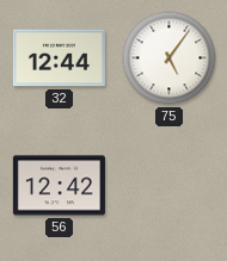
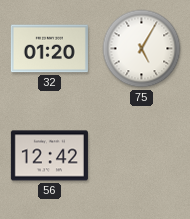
32: 12:44 -> 01:20 (49, 49)
75: 5:06 -> 5:05 (142, 49)
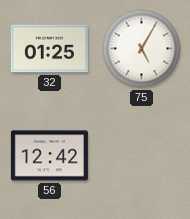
32: 01:20 -> 01:25 (49, 49)
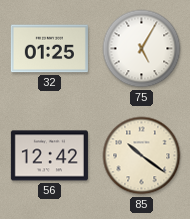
85: none -> 10:21 (142, 156)
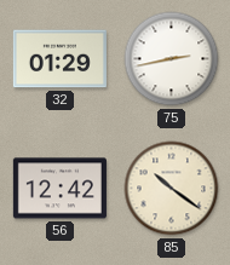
32: 01:25 -> 01:29 (59, 59)
75: 5:05 -> 2:43 (172, 59)
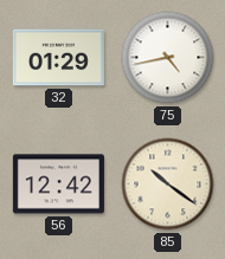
75: 2:43 -> 4:43 (168, 58)
